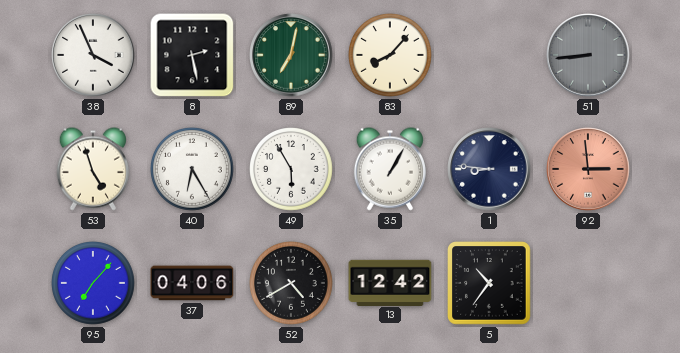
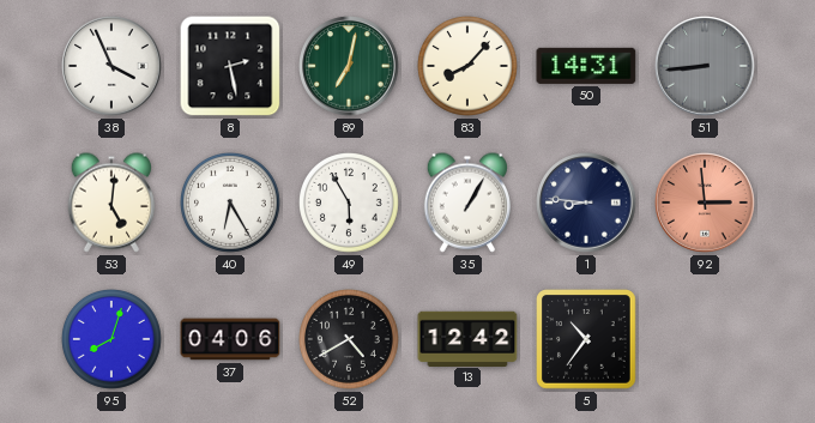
50: none -> 14:31 (586, 66)
53: 4:57 -> 5:01 (110, 203)
95: 7:07 -> 8:03 (113, 340)
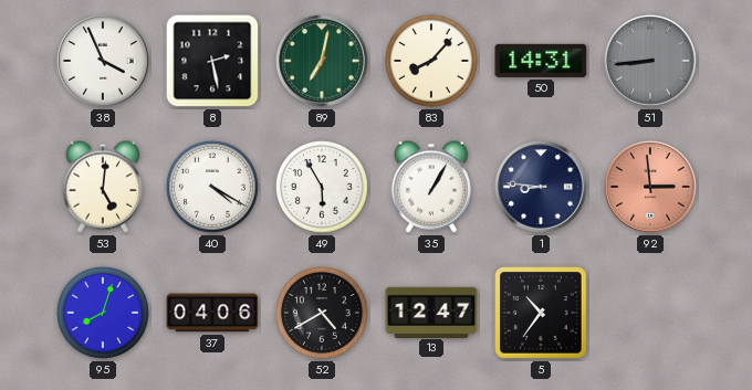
40: 6:25 -> 4:20 (213, 188)
13: 12:42 -> 12:47 (431, 312)
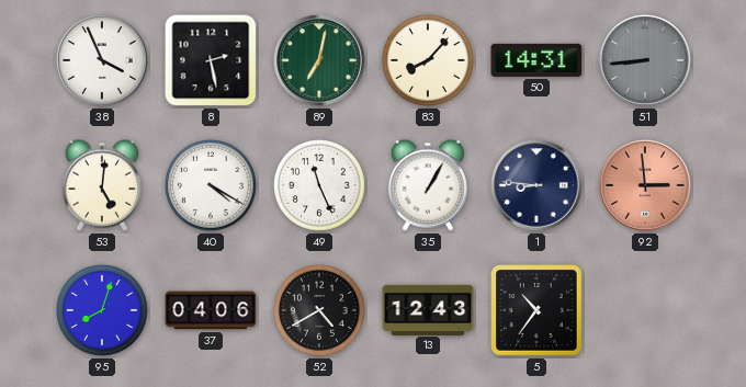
49: 5:55 -> 11:26 (320, 186)
13: 12:47 -> 12:43 (428, 309)
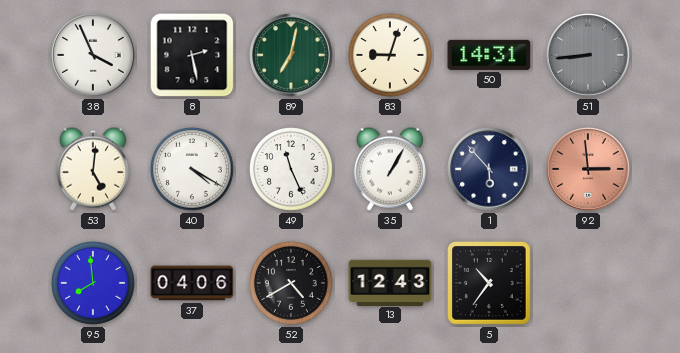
83: 8:07 -> 9:03 (391, 56)
1: 8:46 -> 5:53 (489, 169)
95: 8:03 -> 7:59 (94, 284)
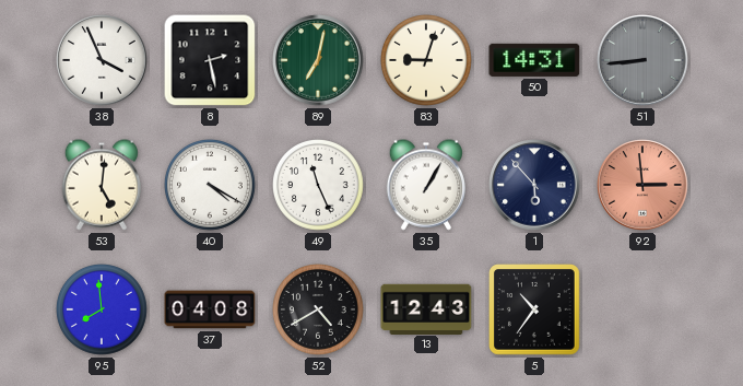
37: 04:06 -> 04:08 (210, 309)
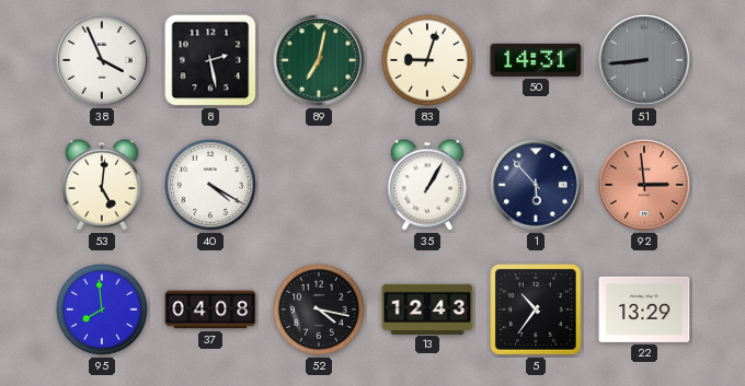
49: 11:26 -> none (319, 186)
52: 4:40 -> 4:17 (320, 311)
22: none -> 13:29 (644, 309)
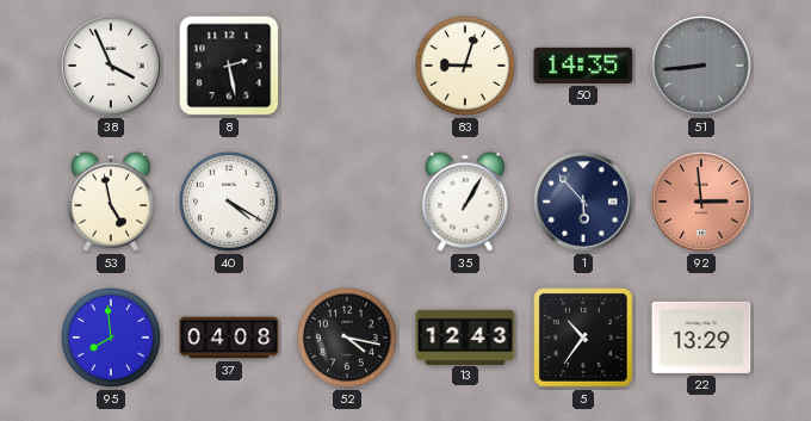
89: 7:02 -> none (319, 60)
50: 14:31 -> 14:35 (583, 66)
53: 5:01 -> 4:58 (110, 202)
